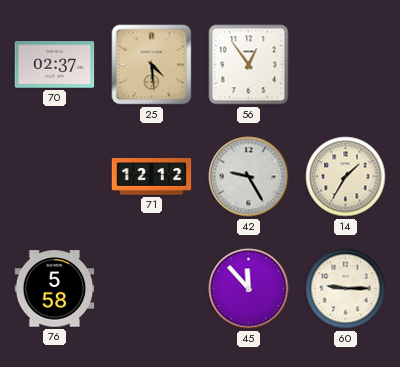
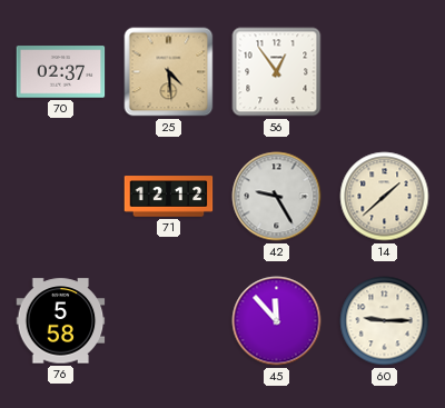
14: 1:35 -> 1:38 (385, 197)
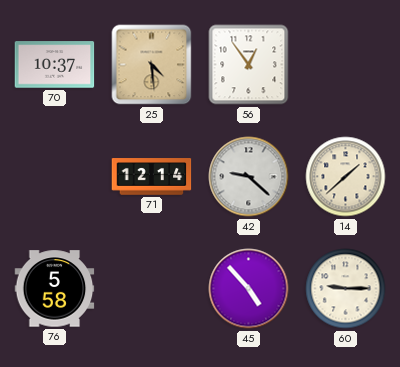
70: 02:37 -> 10:37 (55, 65)
71: 12:12 -> 12:14 (152, 177)
42: 9:25 -> 9:22 (249, 177)
45: 11:53 -> 4:53 (249, 289)
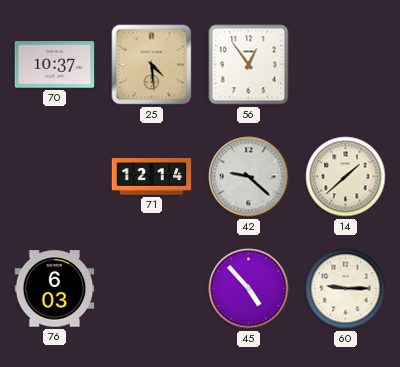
76: 5:58 -> 6:03 (55, 289)
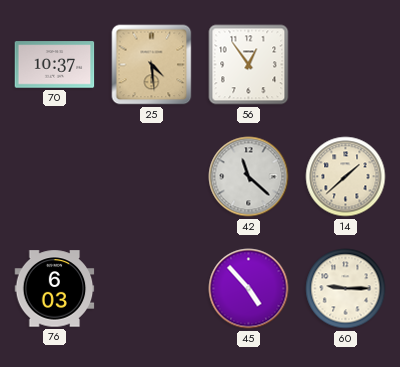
71: 12:14 -> none (152, 177)
42: 9:22 -> 11:22 (249, 177)
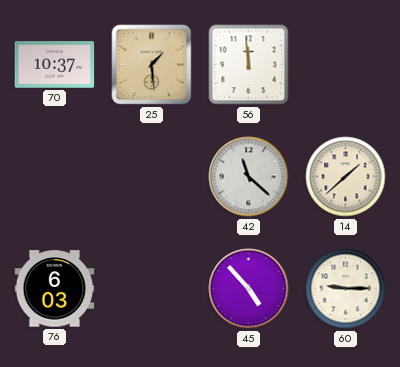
25: 4:29 -> 1:29 (152, 65)
56: 12:54 -> 11:59 (249, 65)
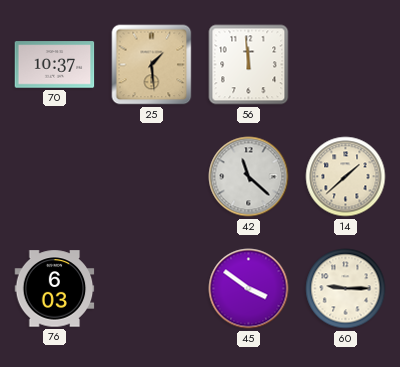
45: 4:53 -> 3:51 (249, 289)
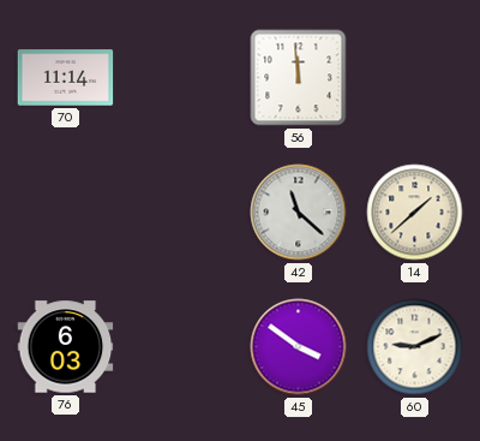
70: 10:37 -> 11:14 (66, 78)
25: 1:29 -> none (152, 65)
60: 9:15 -> 9:11 (415, 347)
